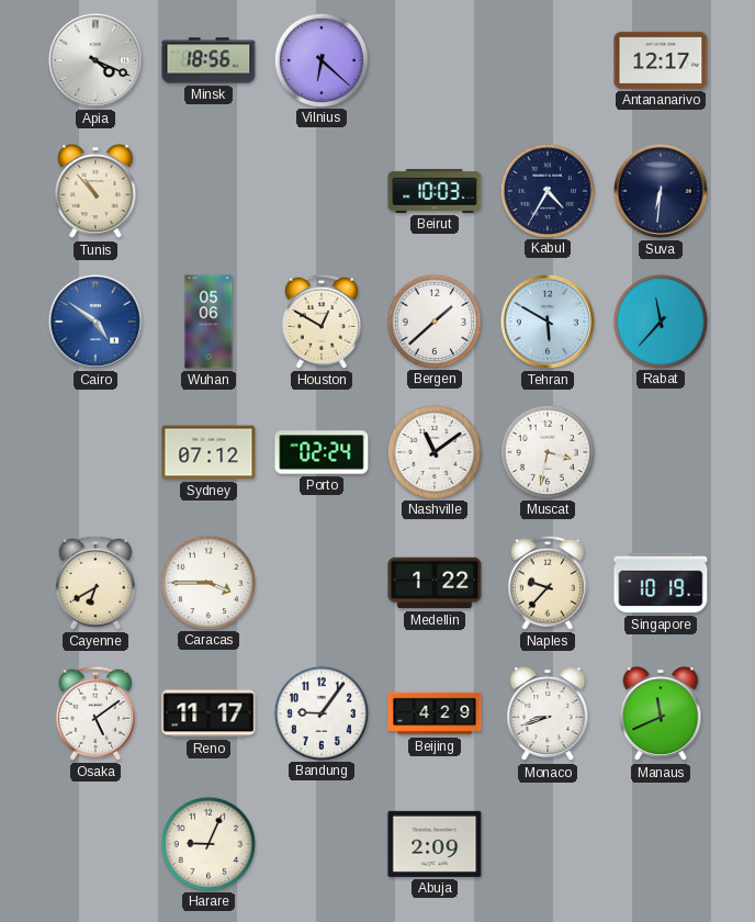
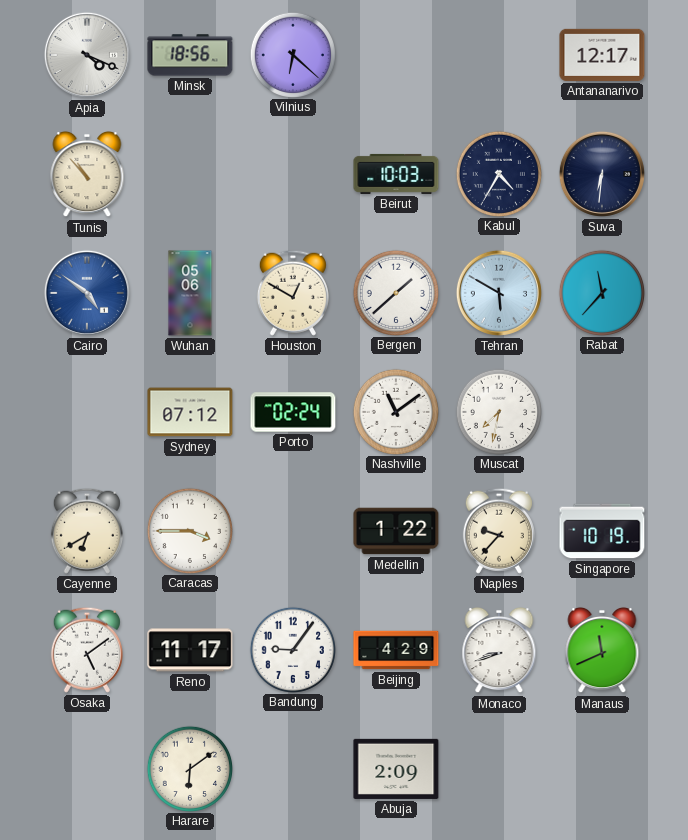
Muscat: 3:32 -> 7:32 (498, 411)
Harare: 9:04 -> 6:09 (189, 768)
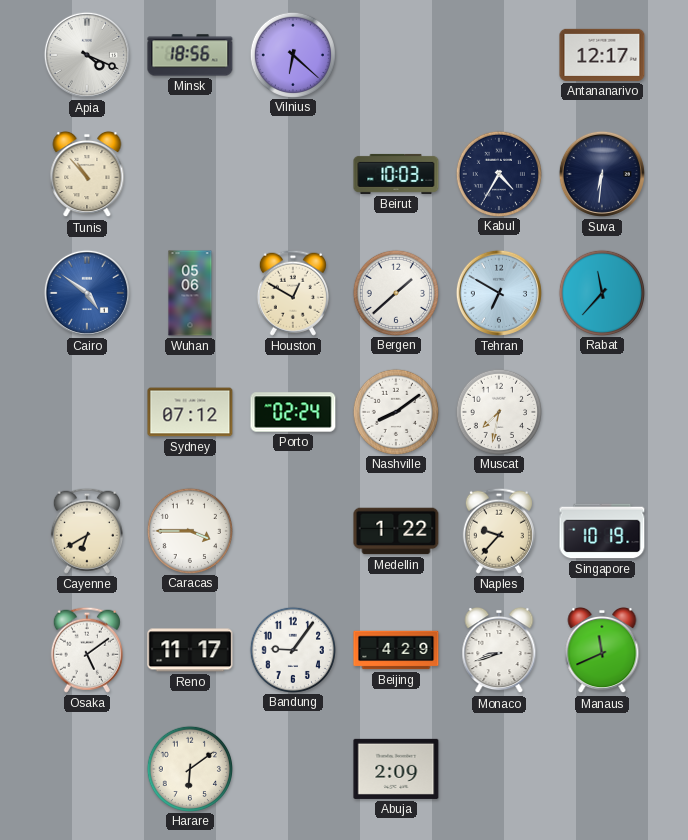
Tehran: 5:50 -> 6:50 (499, 293)
Nashville: 11:09 -> 8:09 (395, 411)
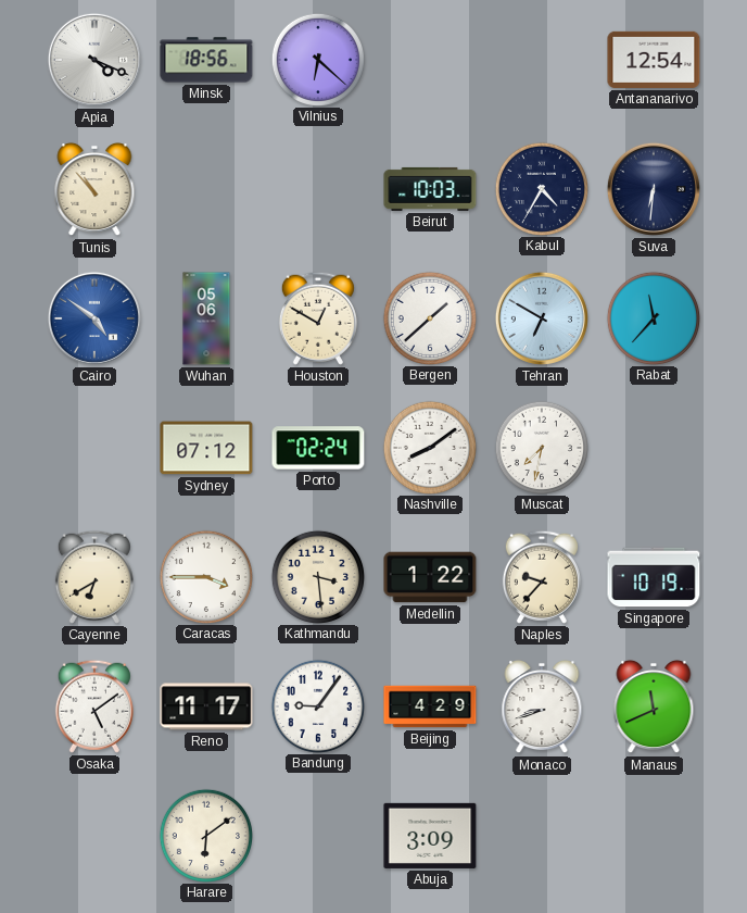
Antananarivo: 12:17 -> 12:54 (654, 60)
Kathmandu: none -> 3:29 (317, 576)
Abuja: 2:09 -> 3:09 (430, 836)
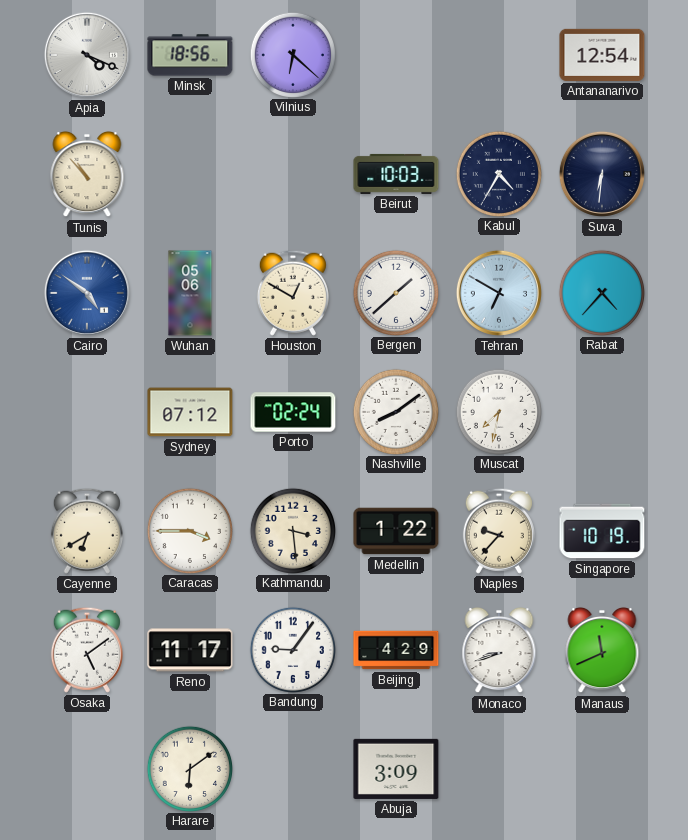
Rabat: 11:37 -> 4:37 (601, 292)
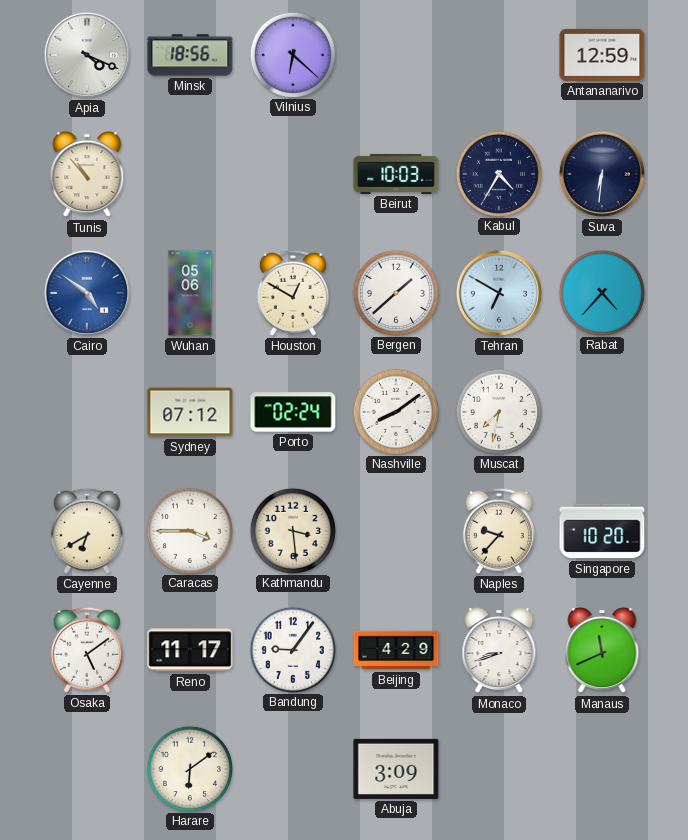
Antananarivo: 12:54 -> 12:59 (602, 55)
Medellin: 1:22 -> none (396, 531)
Singapore: 10:19 -> 10:20 (602, 531)
